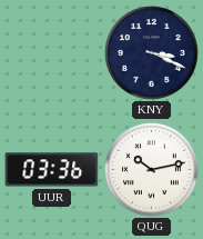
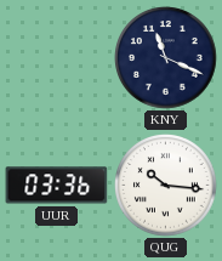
KNY: 3:19 -> 11:19 (166, 58)
QUG: 10:13 -> 10:16 (166, 186)
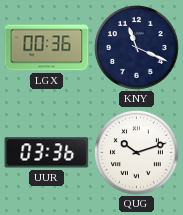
LGX: none -> 00:36 (47, 48)
QUG: 10:16 -> 10:12 (137, 153)
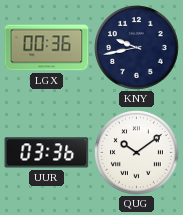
KNY: 11:19 -> 9:43 (137, 48)
QUG: 10:12 -> 10:09 (137, 153)
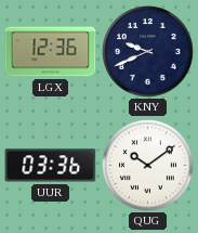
LGX: 00:36 -> 12:36 (51, 52)
KNY: 9:43 -> 9:41 (148, 52)
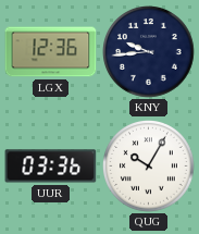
KNY: 9:41 -> 9:44 (149, 52)
QUG: 10:09 -> 10:05 (149, 167)
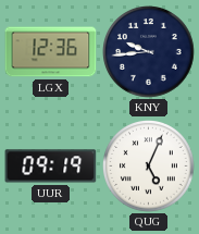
UUR: 03:36 -> 09:19 (51, 167)
QUG: 10:05 -> 5:04 (149, 167)
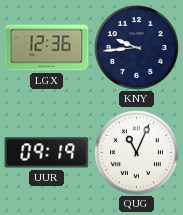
QUG: 5:04 -> 11:04 (137, 153)
